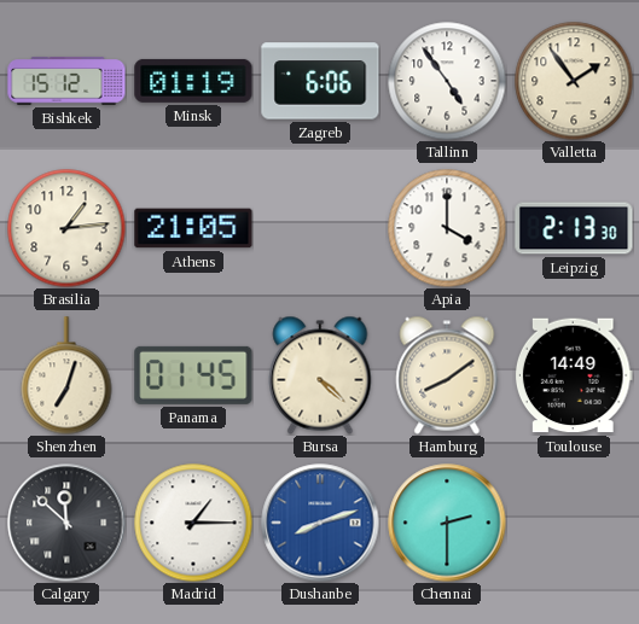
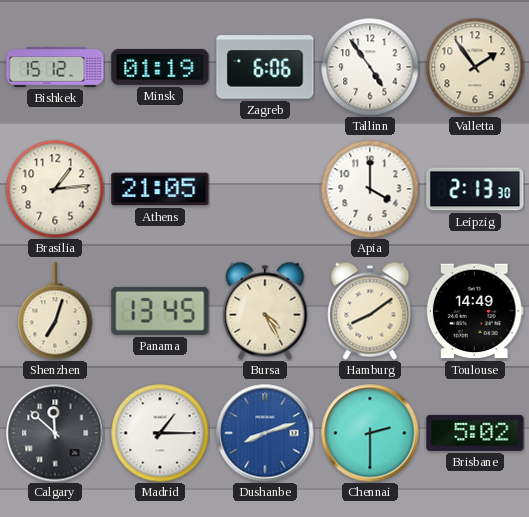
Panama: 01:45 -> 13:45 (160, 311)
Bursa: 4:22 -> 4:25 (265, 311)
Brisbane: none -> 5:02 (475, 433)
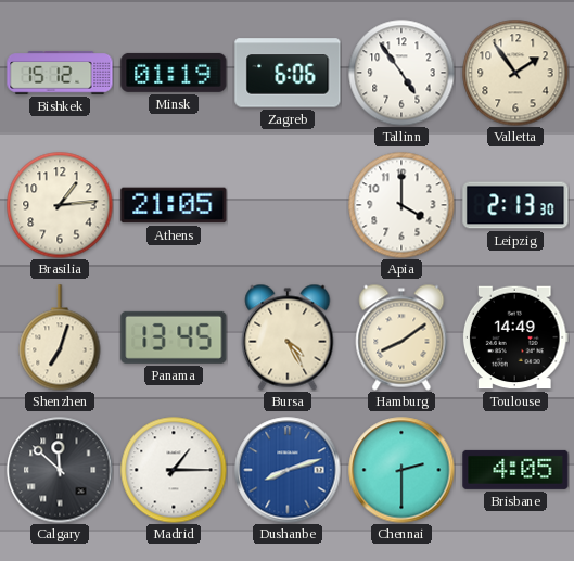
Brisbane: 5:02 -> 4:05 (515, 470)
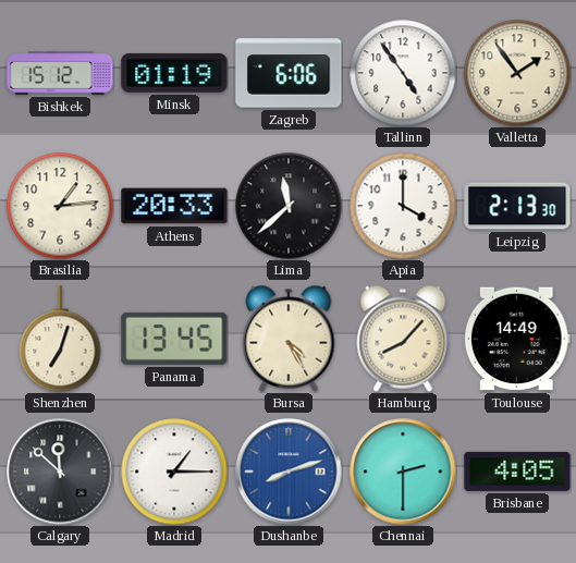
Athens: 21:05 -> 20:33 (174, 206)
Lima: none -> 11:38 (289, 206)
Hamburg: 8:09 -> 8:07 (403, 339)
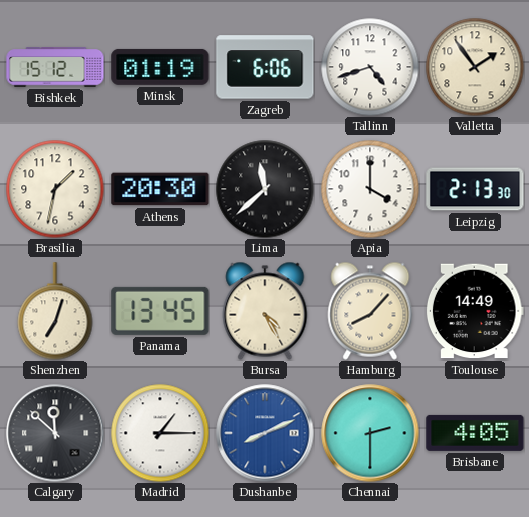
Tallinn: 4:54 -> 4:42 (370, 67)
Brasilia: 1:14 -> 1:32 (55, 189)
Athens: 20:33 -> 20:30 (160, 189)
Dushanbe: 8:12 -> 8:11 (265, 433)
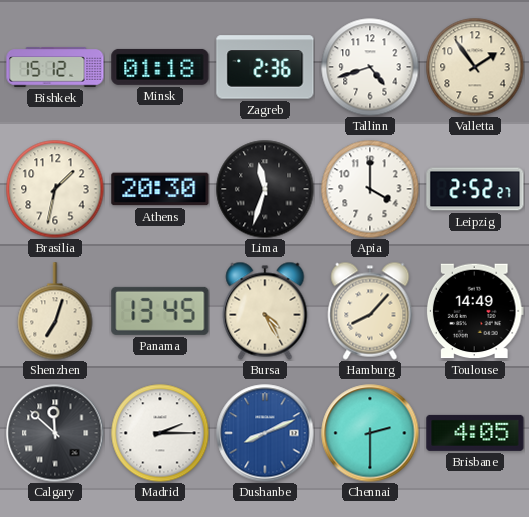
Minsk: 01:19 -> 01:18 (160, 67)
Zagreb: 6:06 -> 2:36 (265, 67)
Lima: 11:38 -> 11:33 (265, 189)
Leipzig: 2:13 -> 2:52 (475, 189)
Madrid: 1:15 -> 2:15 (160, 433)
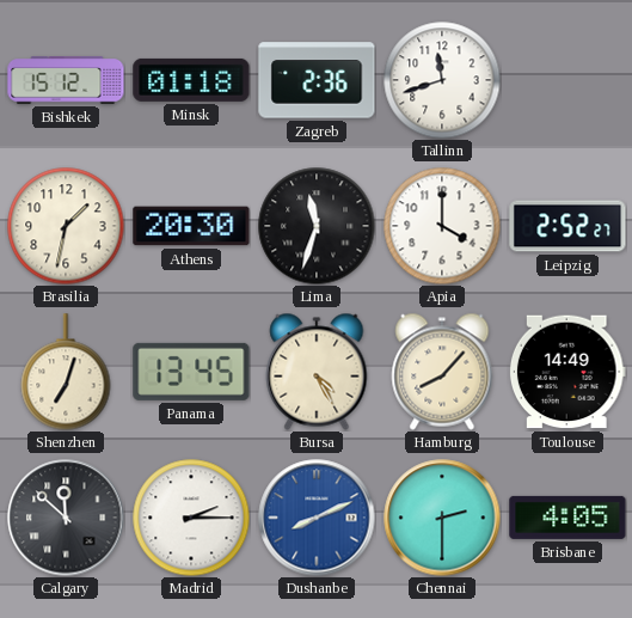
Tallinn: 4:42 -> 11:42 (442, 80)
Valletta: 1:54 -> none (475, 67)
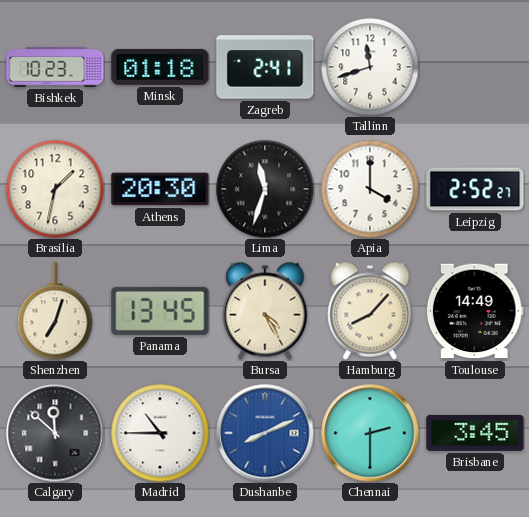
Bishkek: 15:12 -> 10:23 (55, 67)
Zagreb: 2:36 -> 2:41 (265, 67)
Madrid: 2:15 -> 10:45 (160, 433)
Brisbane: 4:05 -> 3:45 (475, 433)
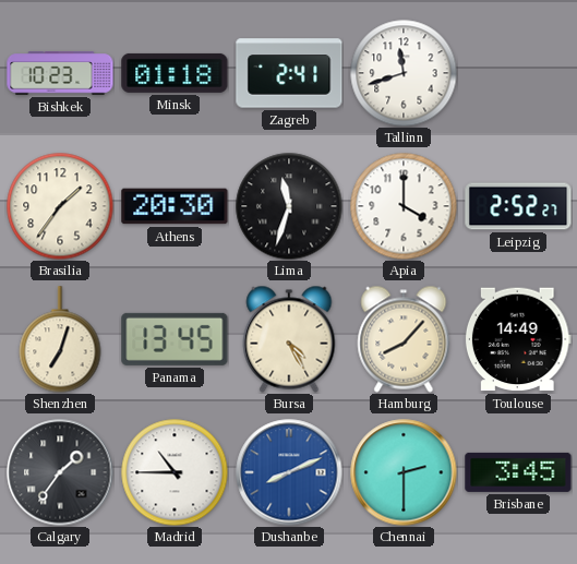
Brasilia: 1:32 -> 1:36 (60, 206)
Calgary: 11:52 -> 1:36 (60, 472)
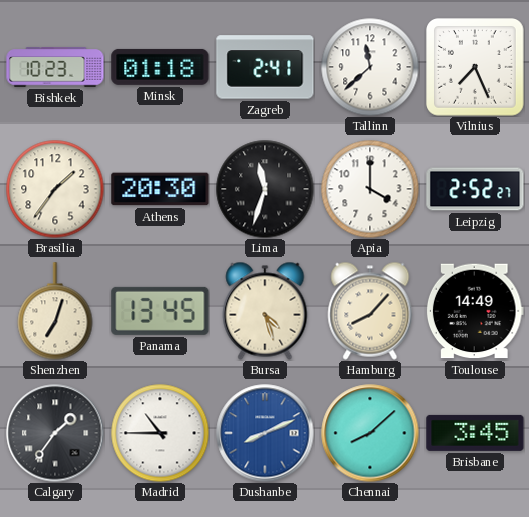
Tallinn: 11:42 -> 11:38 (370, 67)
Vilnius: none -> 7:26 (476, 68)
Bursa: 4:25 -> 4:27 (265, 311)
Chennai: 2:30 -> 8:08 (370, 433)
